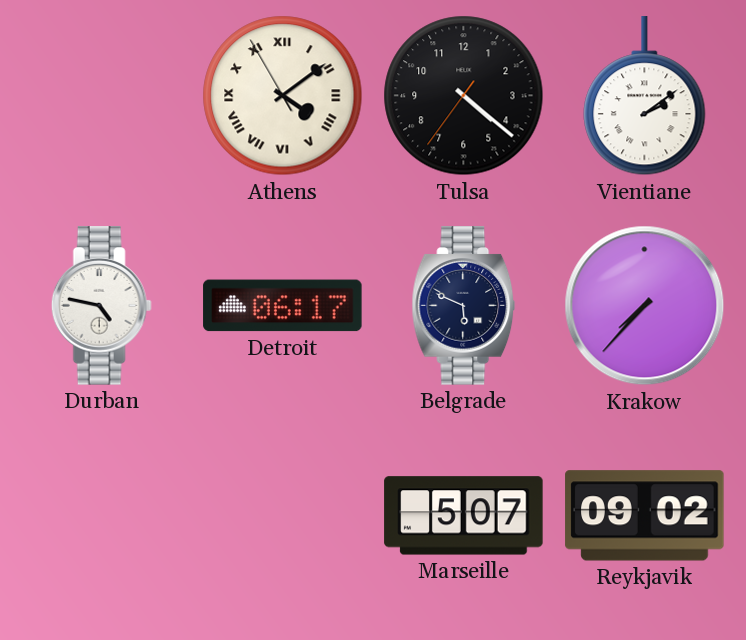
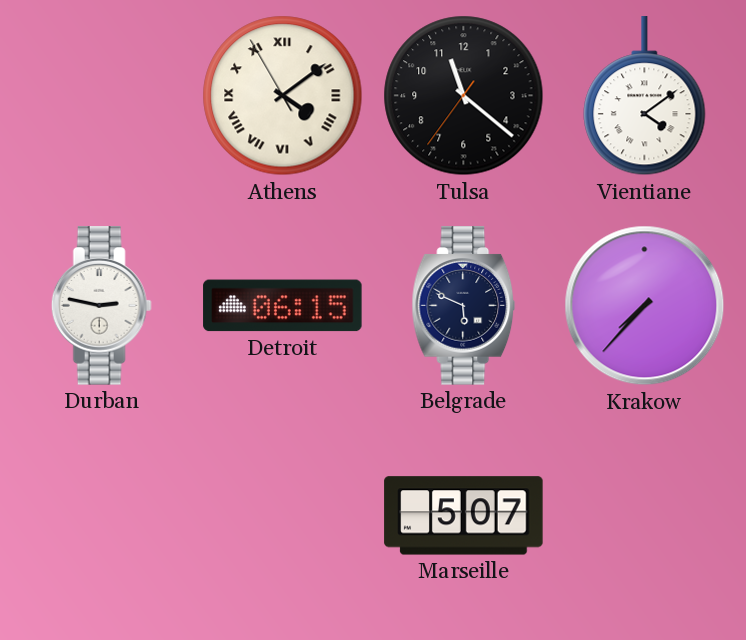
Tulsa: 4:21 -> 11:21 (464, 96)
Vientiane: 2:09 -> 4:09 (645, 96)
Durban: 4:47 -> 2:47 (101, 306)
Detroit: 06:17 -> 06:15 (283, 306)
Reykjavik: 09:02 -> none (645, 516)
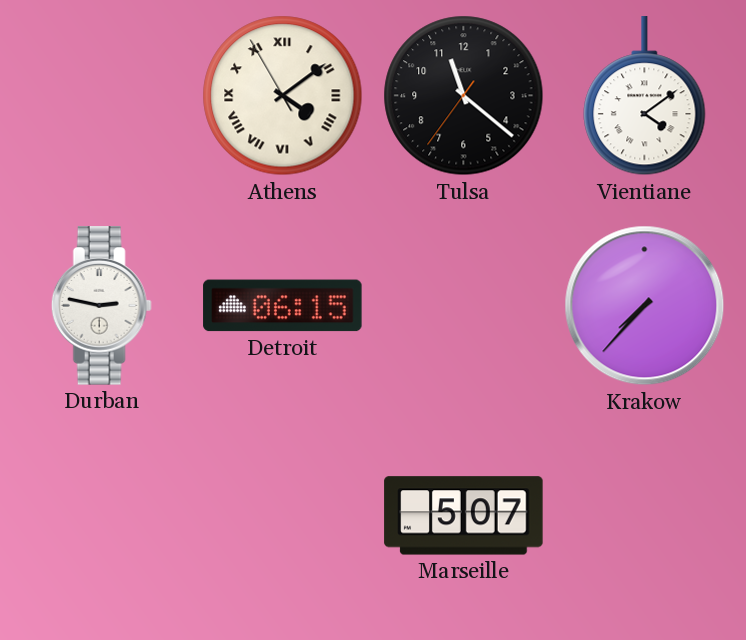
Belgrade: 5:49 -> none (464, 306)
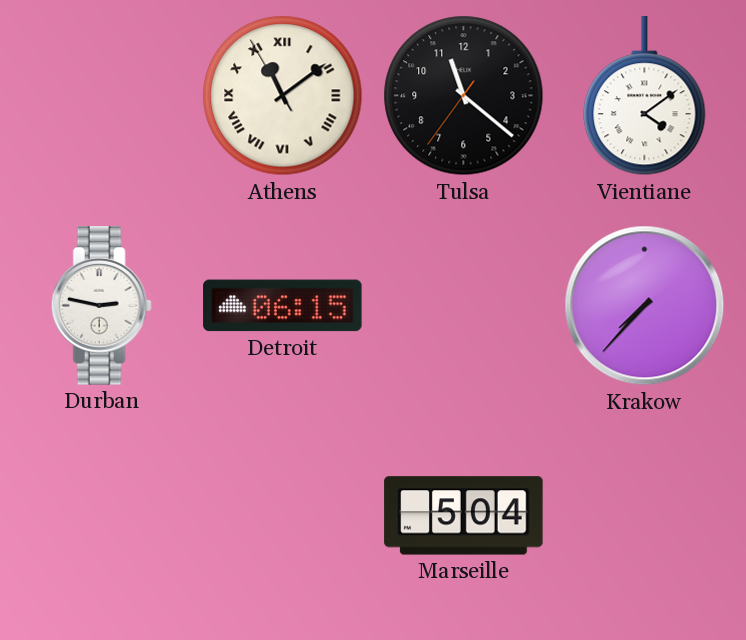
Athens: 4:08 -> 11:08 (283, 96)
Marseille: 5:07 -> 5:04 (464, 516)
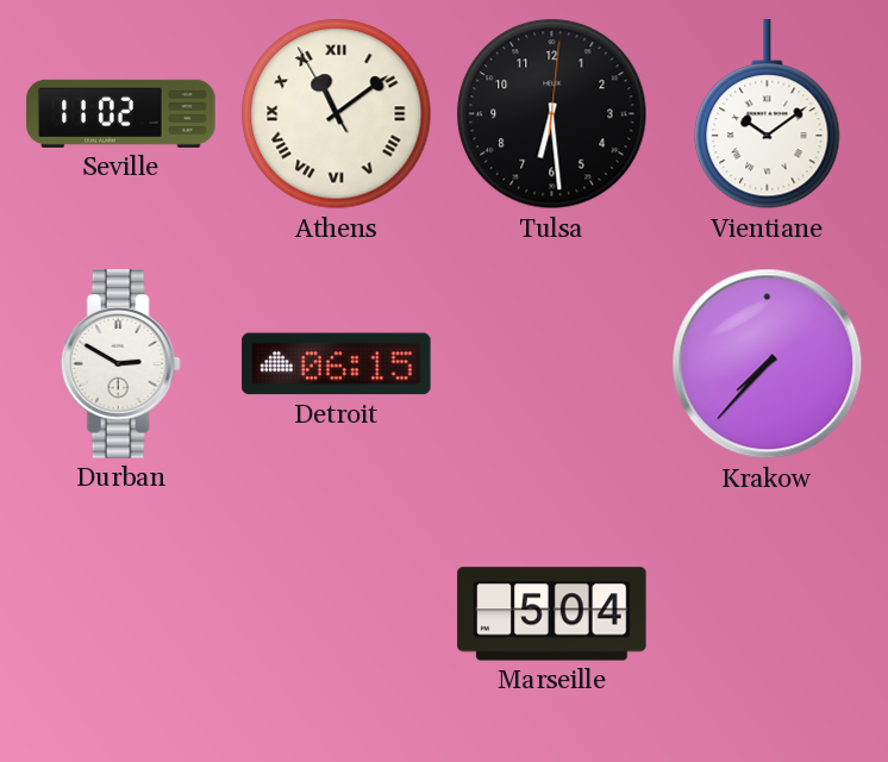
Seville: none -> 11:02 (121, 113)
Tulsa: 11:21 -> 6:29 (552, 114)
Vientiane: 4:09 -> 10:09 (768, 114)
Durban: 2:47 -> 2:50 (120, 364)
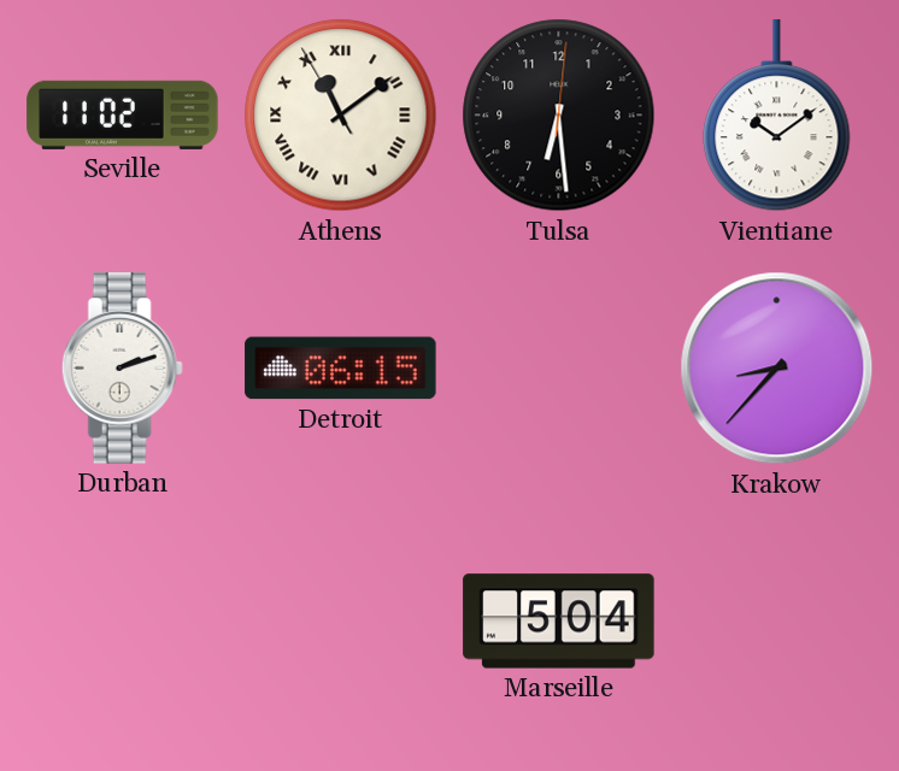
Durban: 2:50 -> 2:12 (122, 369)
Krakow: 7:37 -> 8:37 (777, 369)
